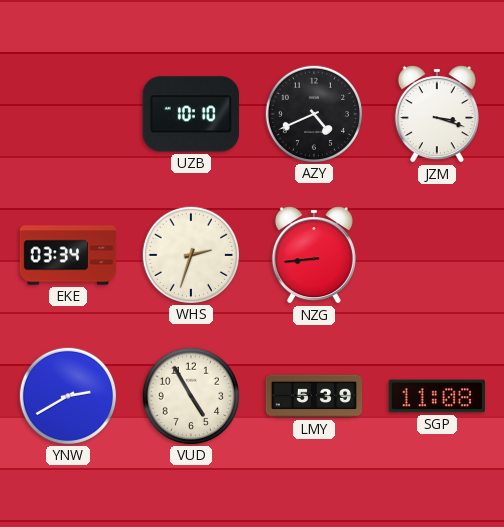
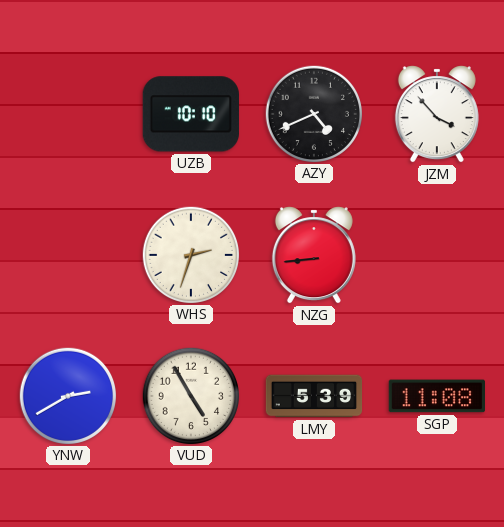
JZM: 3:18 -> 3:53 (437, 114)
EKE: 03:34 -> none (68, 255)
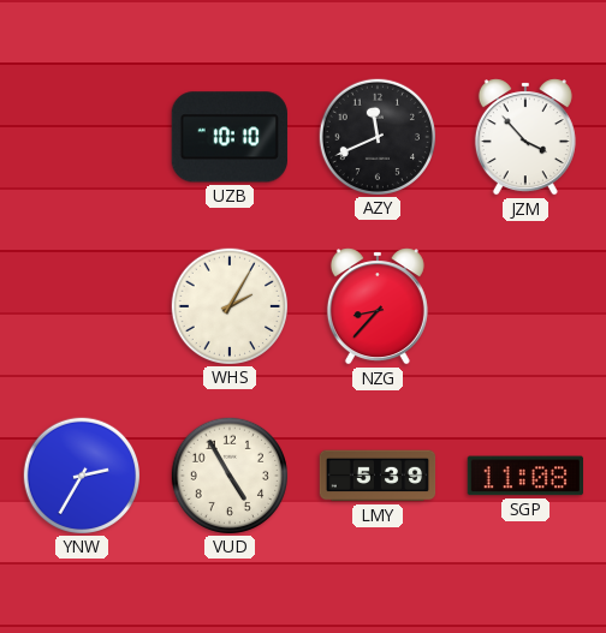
AZY: 4:41 -> 11:41 (376, 136)
WHS: 2:33 -> 2:05 (228, 305)
NZG: 8:44 -> 8:37 (378, 306)
YNW: 2:40 -> 2:35 (81, 474)
